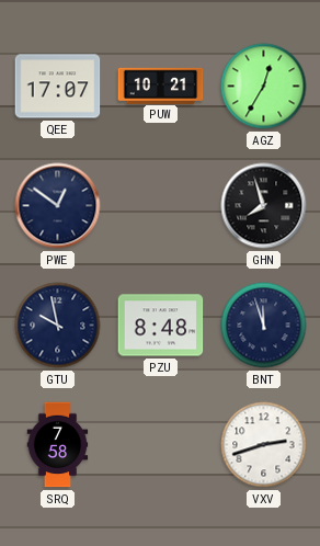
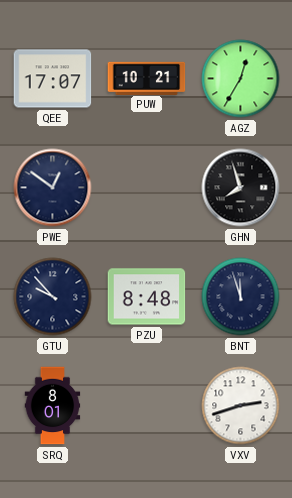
GTU: 9:58 -> 9:53 (53, 297)
SRQ: 7:58 -> 8:01 (53, 406)
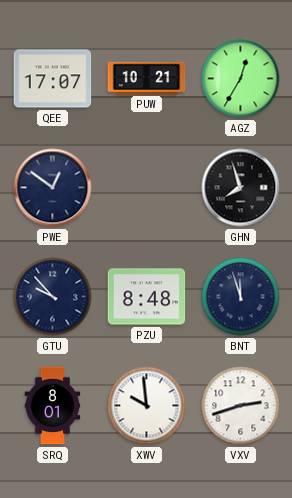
XWV: none -> 9:59 (147, 406)
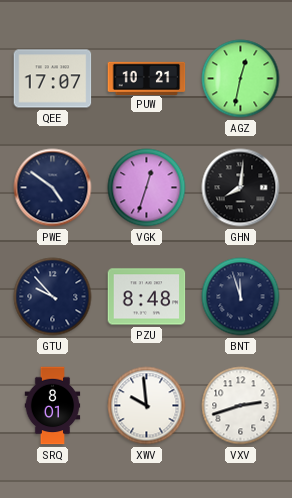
AGZ: 12:35 -> 12:32 (241, 79)
PWE: 12:51 -> 4:51 (53, 188)
VGK: none -> 12:33 (147, 188)
GHN: 7:57 -> 8:01 (241, 188)
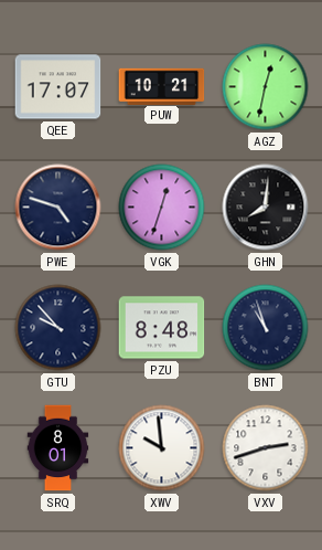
PWE: 4:51 -> 4:48 (58, 208)
BNT: 11:57 -> 10:57 (266, 328)
